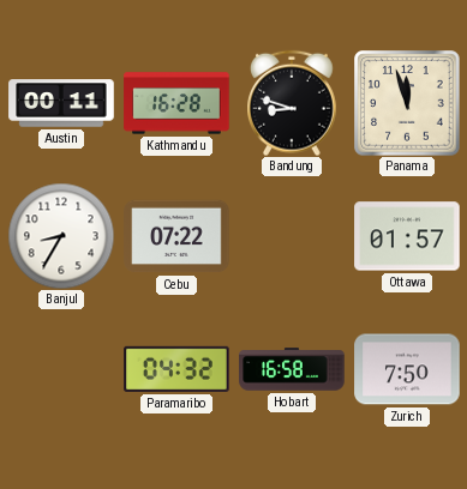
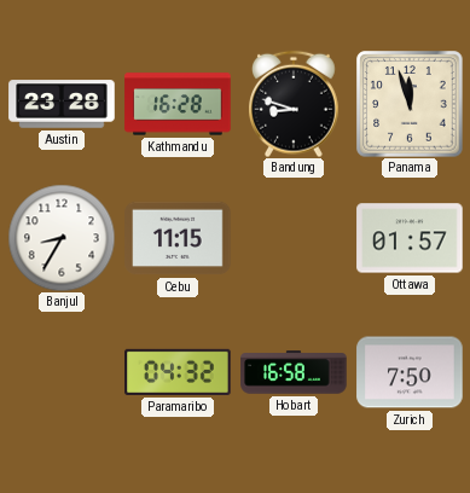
Austin: 00:11 -> 23:28 (62, 104)
Cebu: 07:22 -> 11:15 (178, 238)
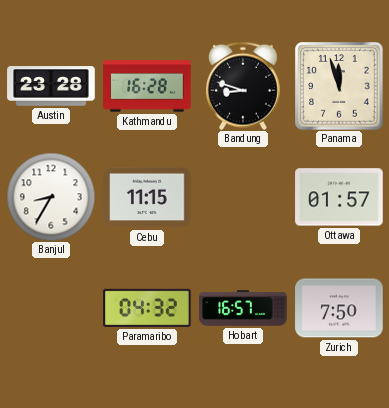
Hobart: 16:58 -> 16:57 (243, 308)
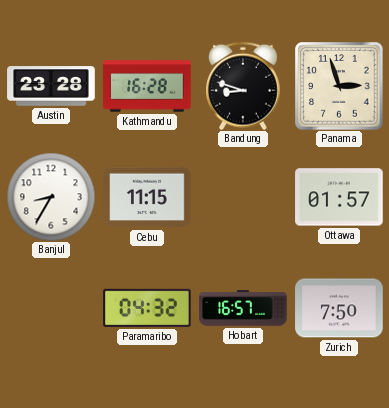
Panama: 11:57 -> 2:57 (339, 86)
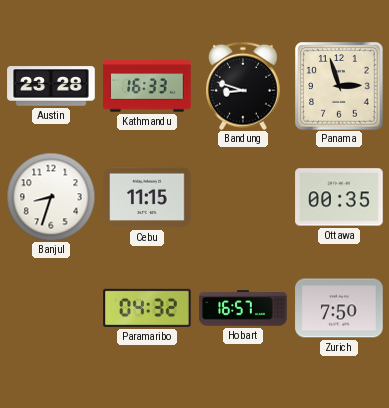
Kathmandu: 16:28 -> 16:33 (147, 86)
Banjul: 8:35 -> 8:33 (51, 197)
Ottawa: 01:57 -> 00:35 (339, 197)
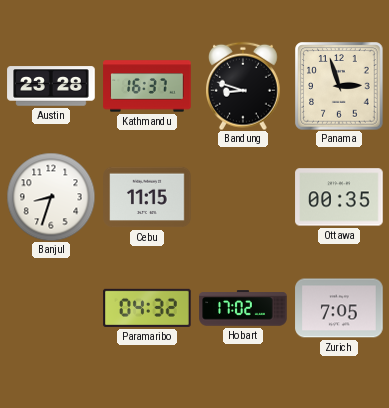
Kathmandu: 16:33 -> 16:37 (147, 86)
Hobart: 16:57 -> 17:02 (243, 308)
Zurich: 7:50 -> 7:05 (339, 308)
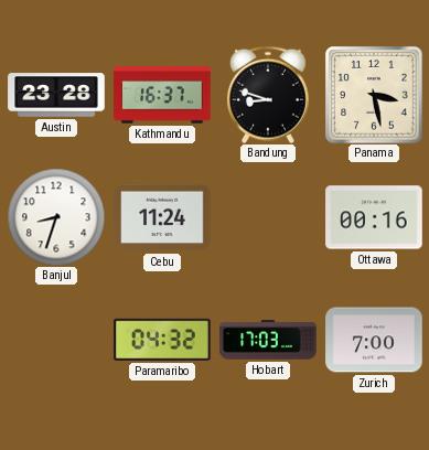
Panama: 2:57 -> 3:28 (374, 95)
Cebu: 11:15 -> 11:24 (162, 217)
Ottawa: 00:35 -> 00:16 (374, 217)
Hobart: 17:02 -> 17:03 (268, 340)
Zurich: 7:05 -> 7:00 (374, 340)
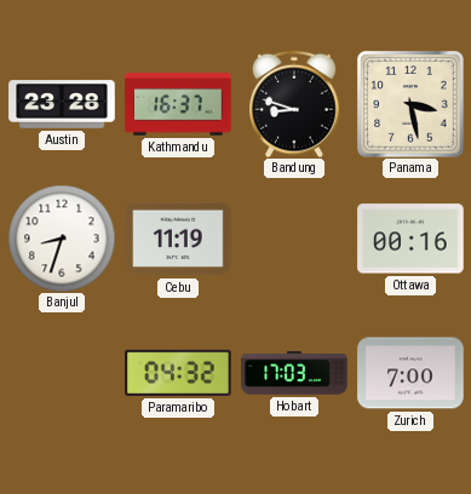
Cebu: 11:24 -> 11:19 (178, 239)
